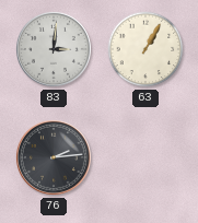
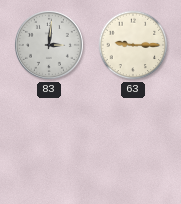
63: 1:05 -> 9:15 (133, 45)
76: 2:14 -> none (54, 157)
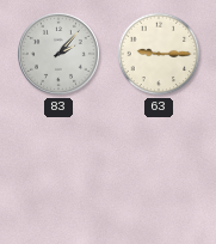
83: 3:01 -> 2:07 (58, 54)
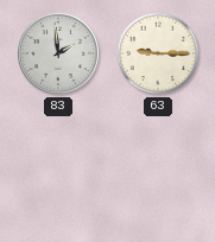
83: 2:07 -> 1:59 (58, 53)
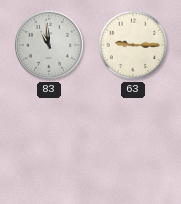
83: 1:59 -> 10:59 (49, 45)
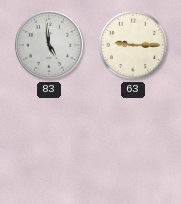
83: 10:59 -> 4:59 (49, 45)
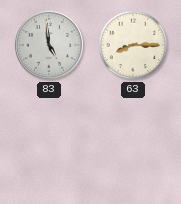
63: 9:15 -> 8:15 (133, 45)
